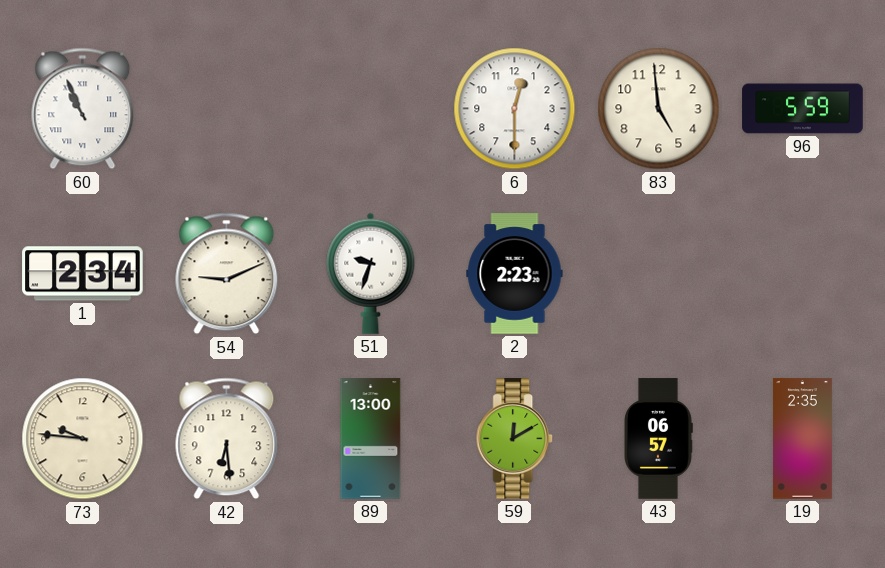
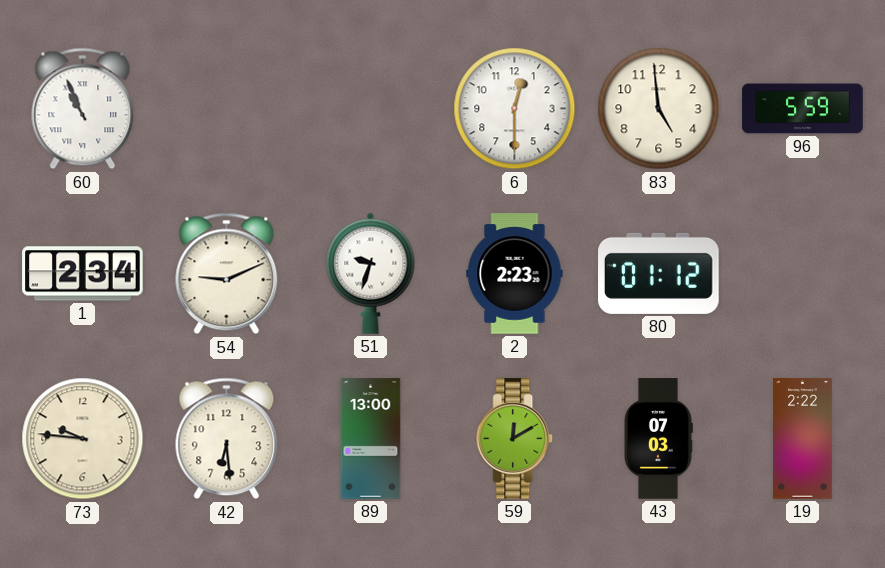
80: none -> 01:12 (659, 273)
43: 06:57 -> 07:03 (658, 439)
19: 2:35 -> 2:22 (802, 439)
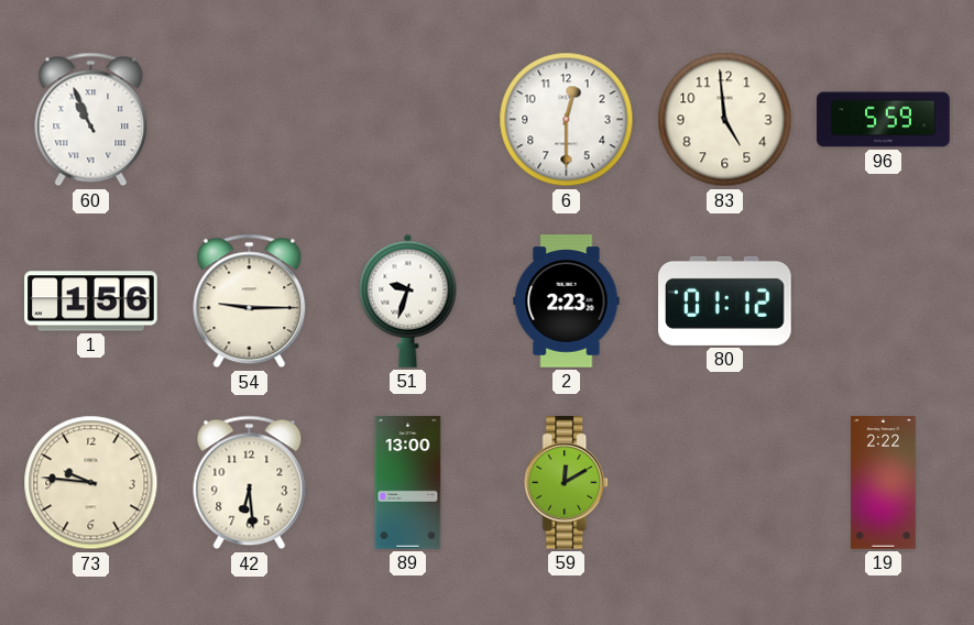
1: 2:34 -> 1:56 (91, 301)
54: 9:11 -> 9:15 (250, 301)
43: 07:03 -> none (658, 439)
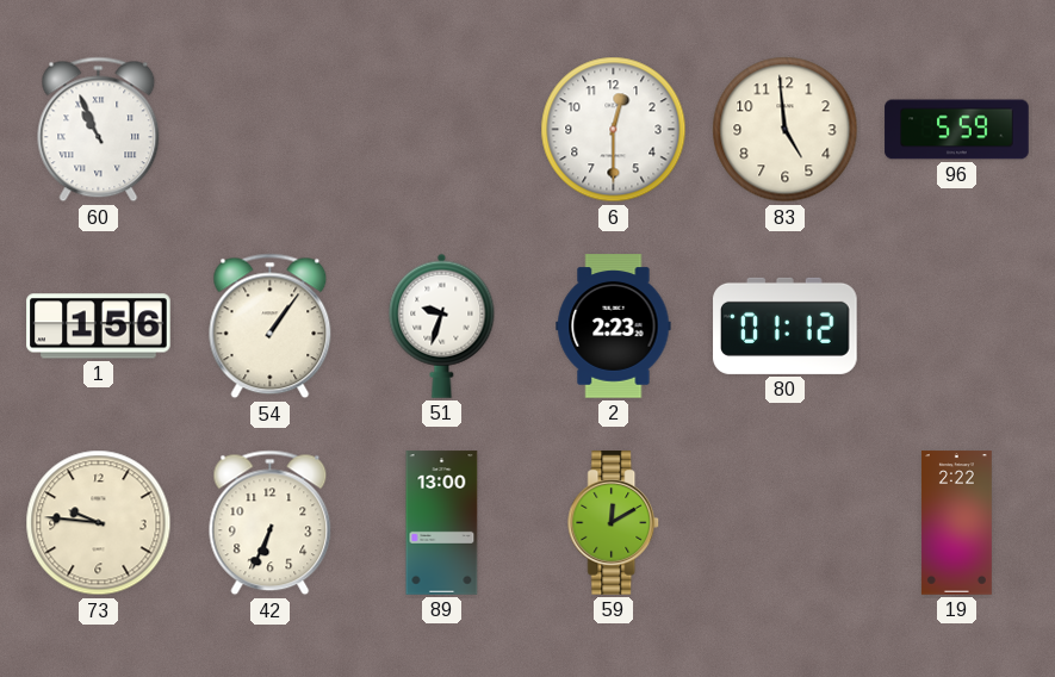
54: 9:15 -> 1:06 (271, 327)
42: 6:29 -> 6:34 (271, 523)
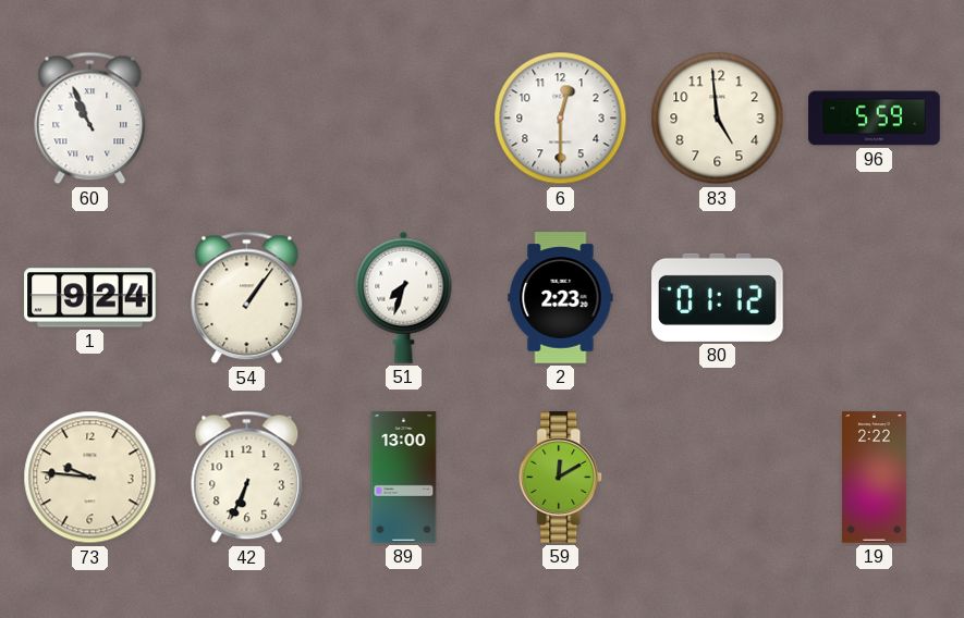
1: 1:56 -> 9:24 (90, 298)
51: 9:33 -> 7:33 (404, 297)
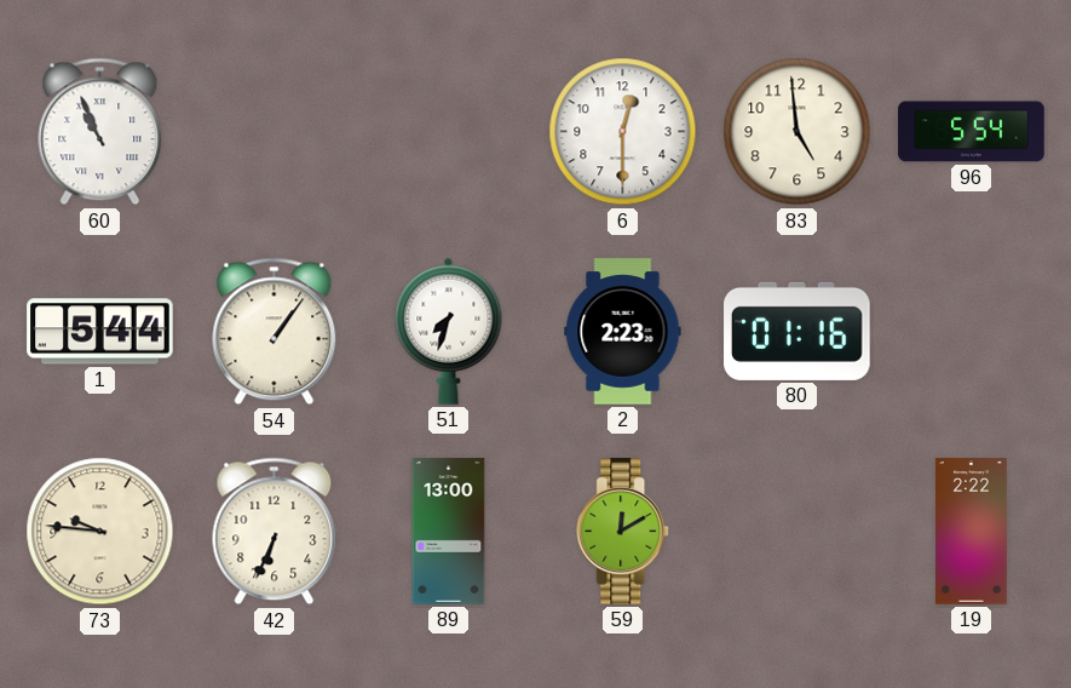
96: 5:59 -> 5:54 (972, 132)
1: 9:24 -> 5:44 (100, 332)
80: 01:12 -> 01:16 (798, 331)
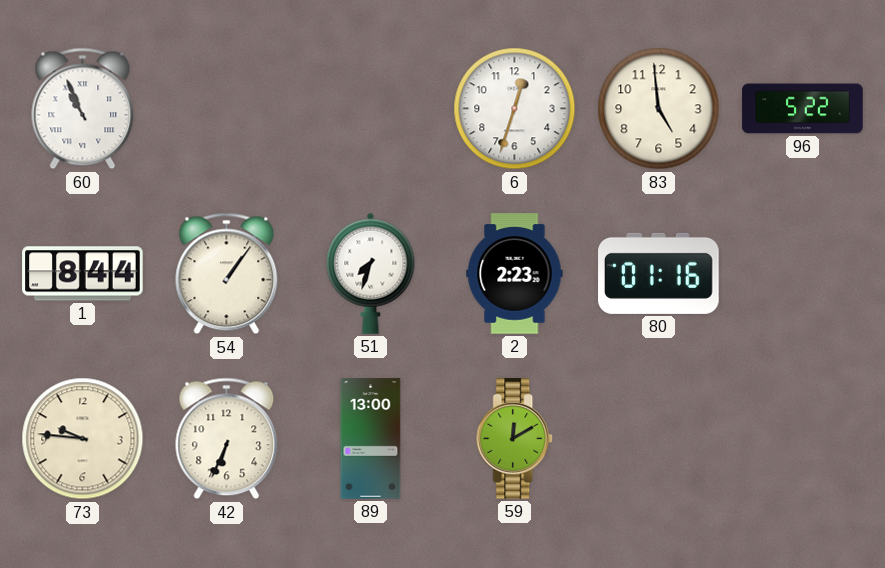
6: 12:30 -> 12:33 (515, 109)
96: 5:54 -> 5:22 (803, 109)
1: 5:44 -> 8:44 (83, 274)
19: 2:22 -> none (971, 532)
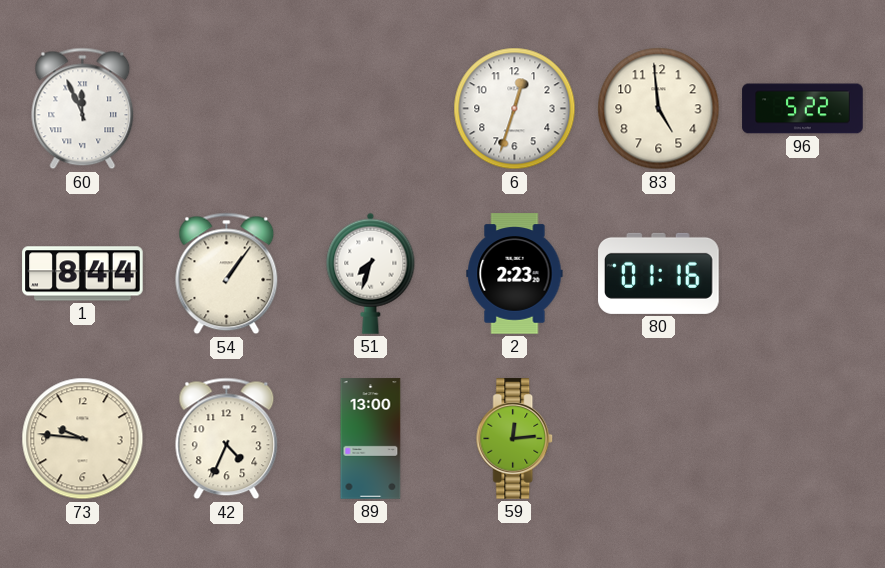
60: 10:56 -> 11:56 (83, 109)
42: 6:34 -> 4:34 (227, 439)
59: 12:10 -> 12:14 (515, 439)
